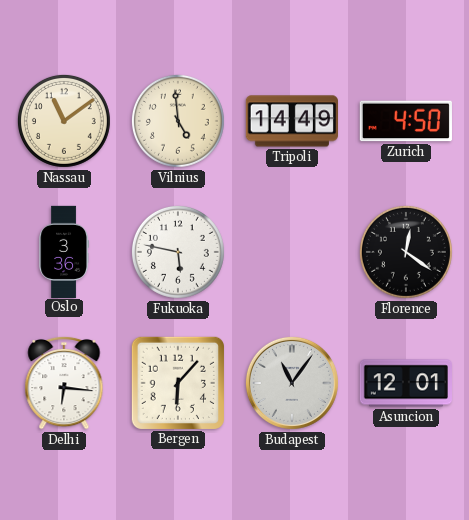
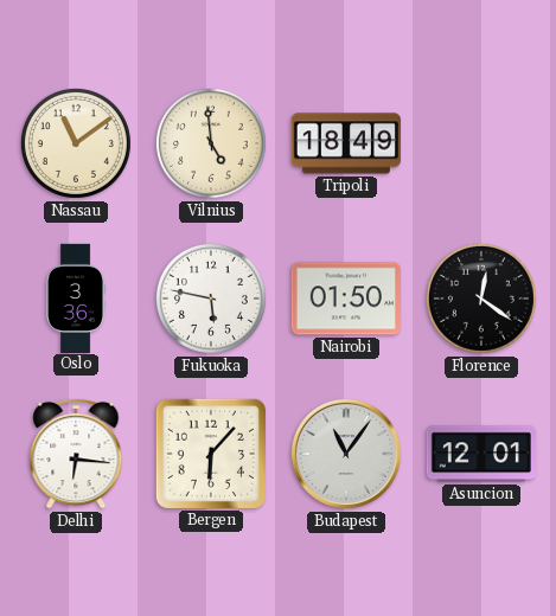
Tripoli: 14:49 -> 18:49 (345, 143)
Zurich: 4:50 -> none (406, 121)
Nairobi: none -> 01:50 (346, 299)
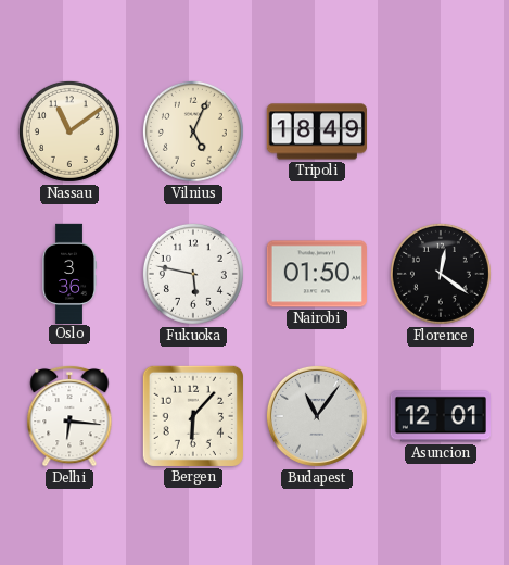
Vilnius: 4:59 -> 5:04 (193, 131)
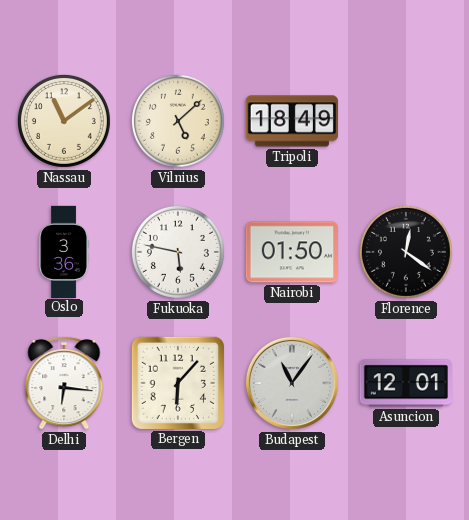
Vilnius: 5:04 -> 5:08 (178, 121)
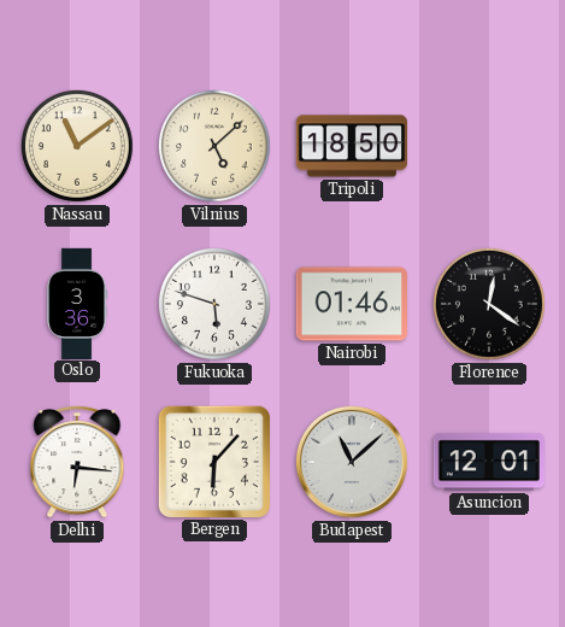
Tripoli: 18:49 -> 18:50 (351, 146)
Fukuoka: 5:47 -> 5:48 (214, 304)
Nairobi: 01:50 -> 01:46 (352, 304)
Budapest: 11:06 -> 11:08 (352, 462)
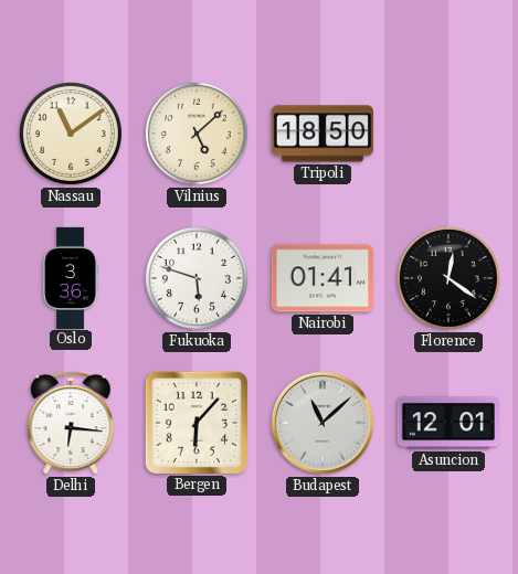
Nairobi: 01:46 -> 01:41 (323, 278)
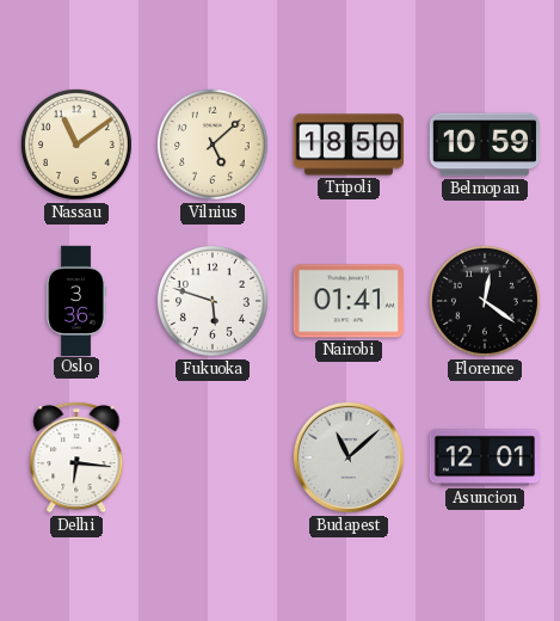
Belmopan: none -> 10:59 (485, 145)
Bergen: 6:07 -> none (197, 423)
